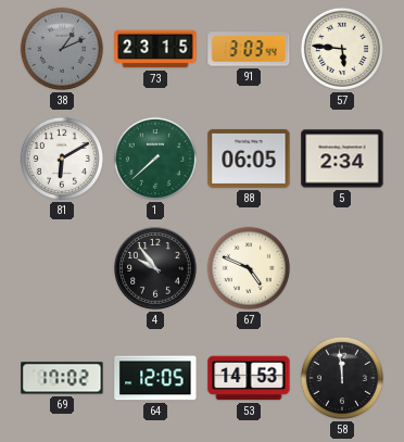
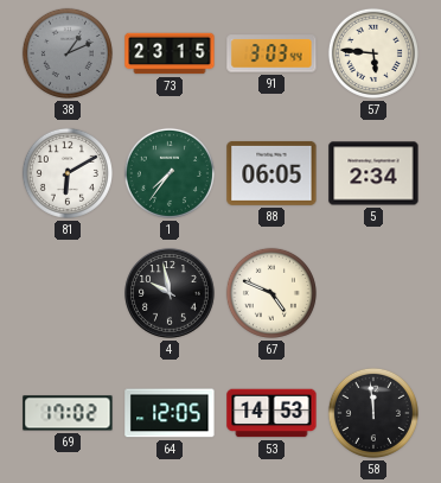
1: 7:38 -> 7:36 (170, 173)
4: 9:54 -> 9:58 (170, 293)
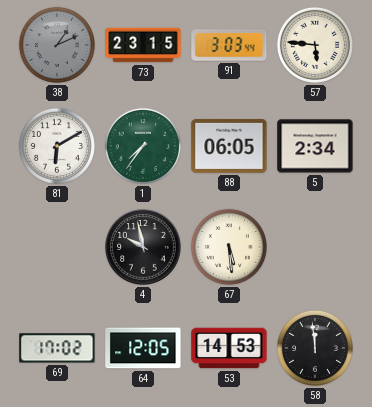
67: 4:49 -> 5:29 (229, 247)
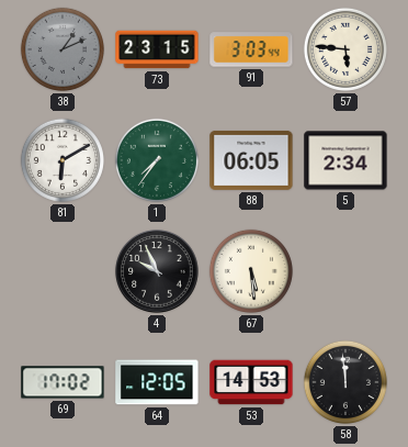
4: 9:58 -> 9:56 (157, 271)
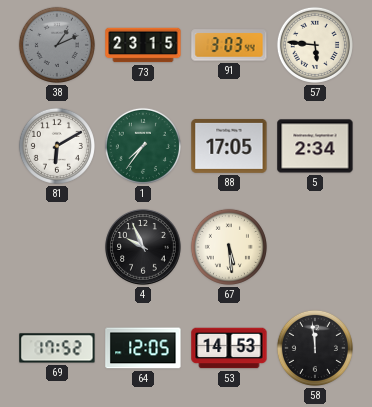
88: 06:05 -> 17:05 (229, 146)
69: 17:02 -> 17:52 (57, 348)
